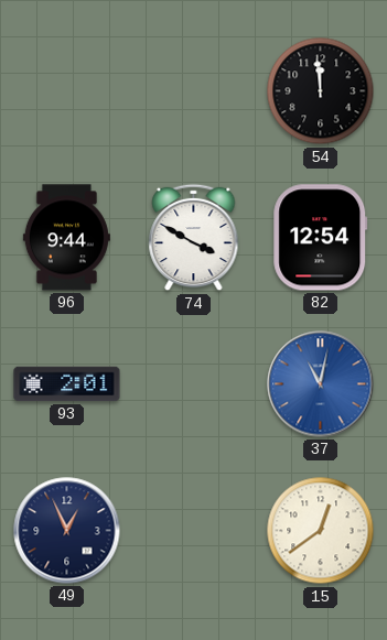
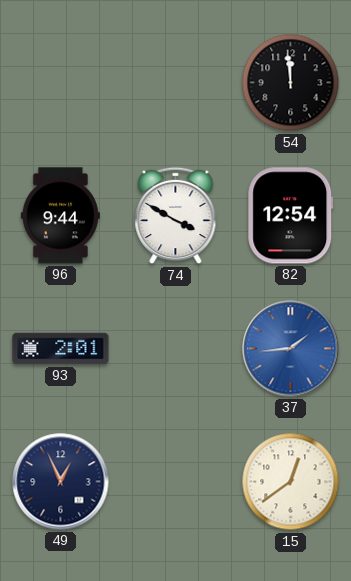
37: 11:02 -> 1:44 (291, 349)
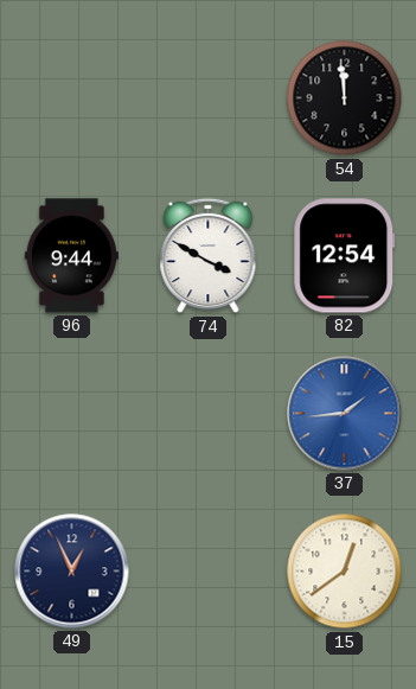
93: 2:01 -> none (61, 349)
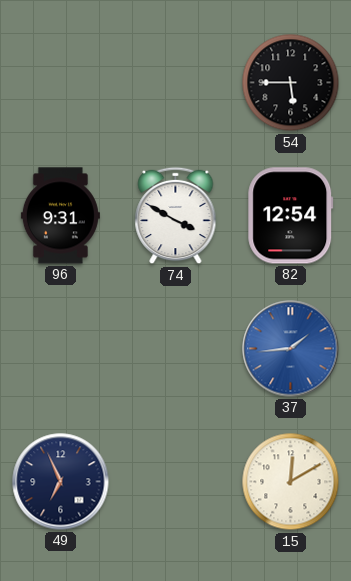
54: 11:59 -> 5:45 (291, 83)
96: 9:44 -> 9:31 (60, 216)
49: 12:56 -> 6:56 (61, 482)
15: 12:39 -> 12:10 (291, 482)
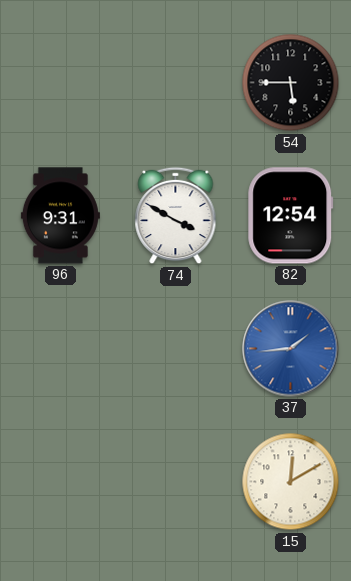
49: 6:56 -> none (61, 482)
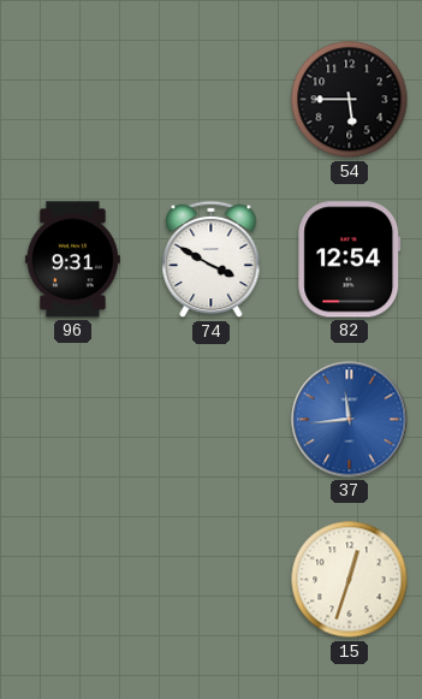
37: 1:44 -> 11:44 (350, 420)
15: 12:10 -> 12:33 (350, 580)
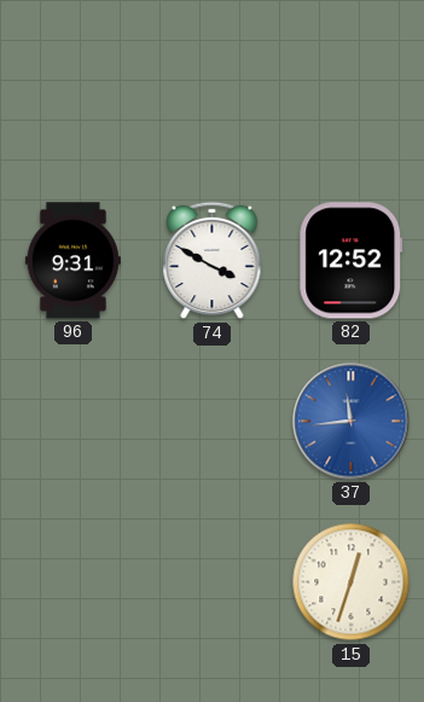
54: 5:45 -> none (350, 100)
82: 12:54 -> 12:52 (352, 261)
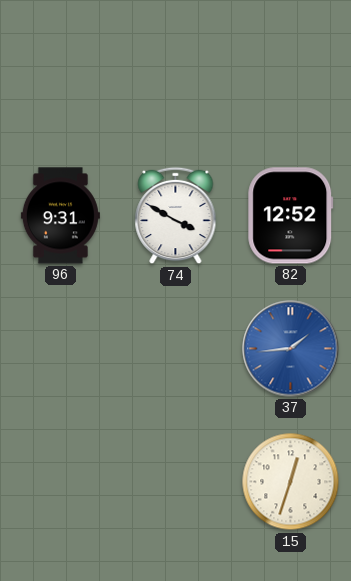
37: 11:44 -> 1:44 (291, 349)
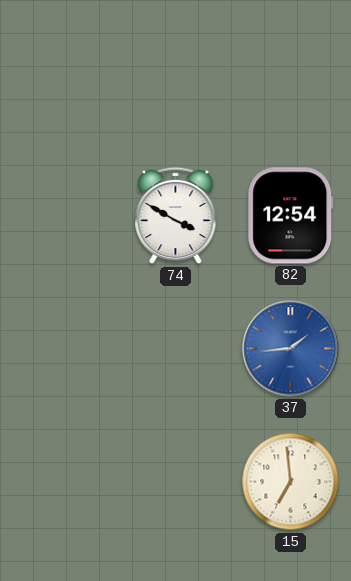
96: 9:31 -> none (60, 216)
82: 12:52 -> 12:54 (291, 216)
15: 12:33 -> 6:59 (291, 482)
